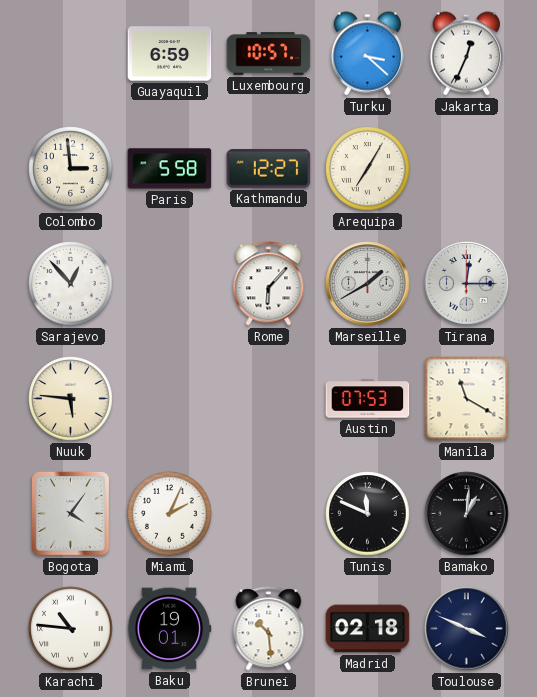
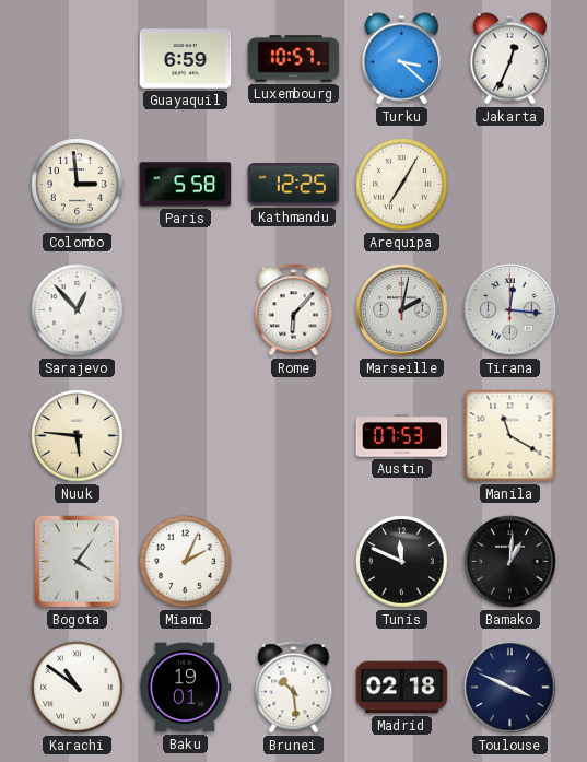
Kathmandu: 12:27 -> 12:25 (294, 185)
Marseille: 1:40 -> 2:02 (402, 310)
Tirana: 12:15 -> 12:16 (510, 310)
Karachi: 10:46 -> 10:51 (78, 688)
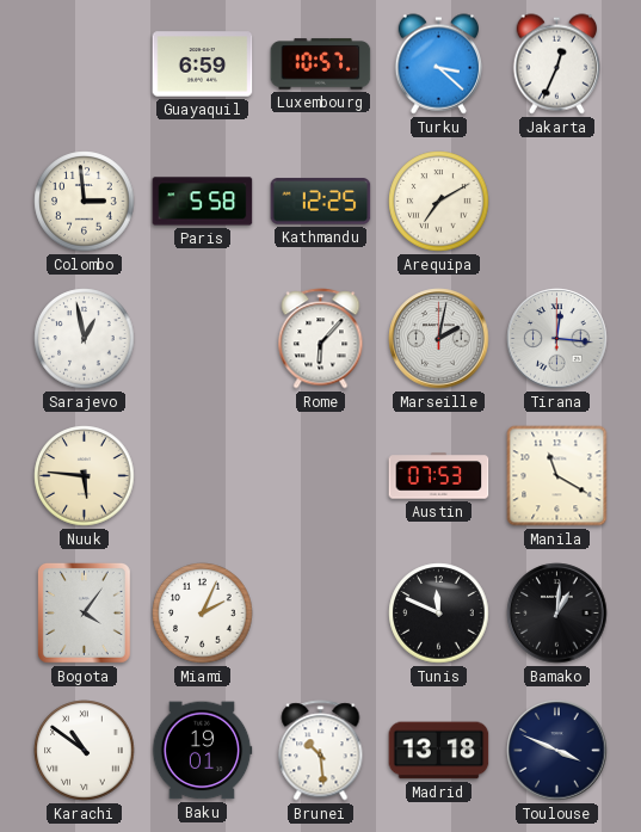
Arequipa: 7:05 -> 7:10 (439, 202)
Sarajevo: 12:53 -> 12:58 (85, 339)
Madrid: 02:18 -> 13:18 (439, 751)
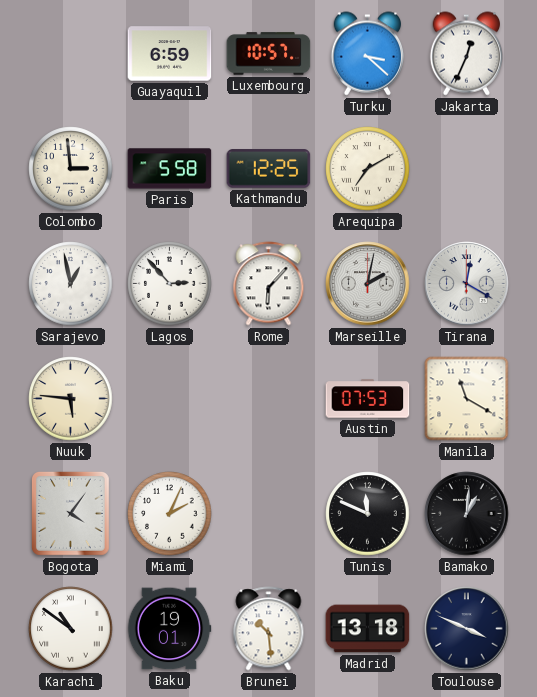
Lagos: none -> 2:53 (170, 284)
Tirana: 12:16 -> 12:20 (467, 284)
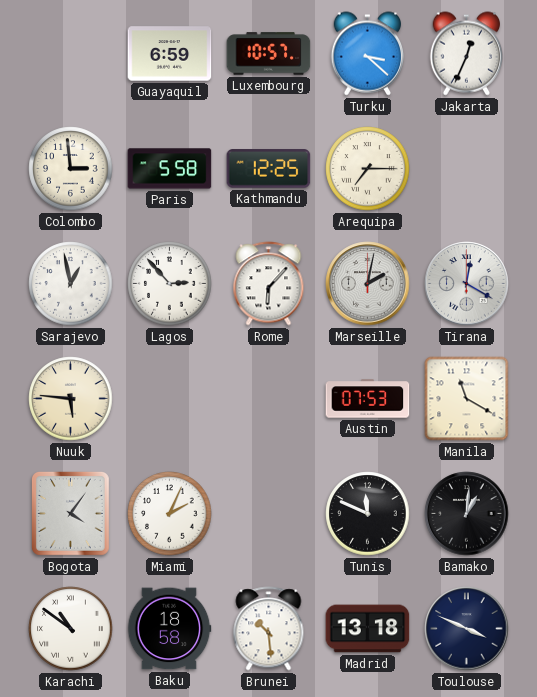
Arequipa: 7:10 -> 7:15 (368, 169)
Baku: 19:01 -> 18:58 (169, 629)
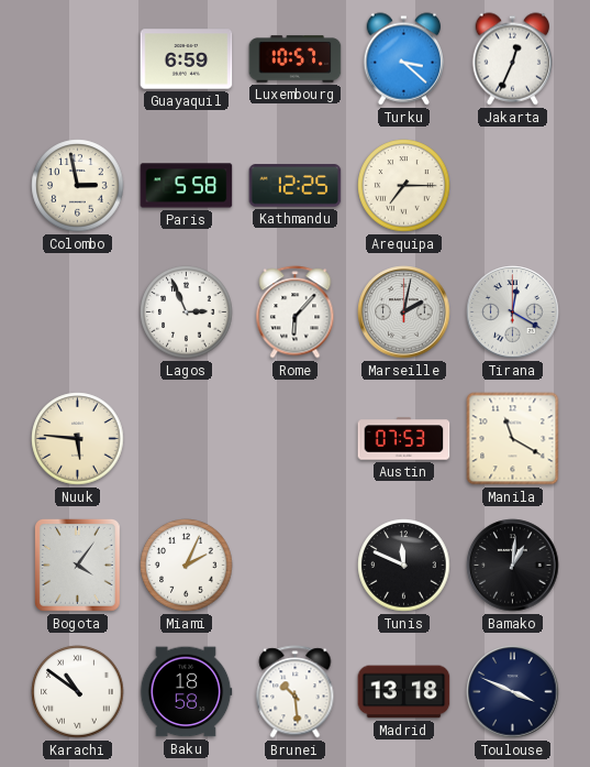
Colombo: 2:59 -> 2:58 (78, 186)
Sarajevo: 12:58 -> none (71, 284)
Lagos: 2:53 -> 2:56 (187, 313)
